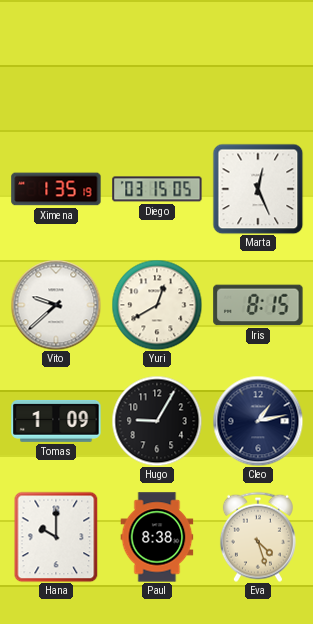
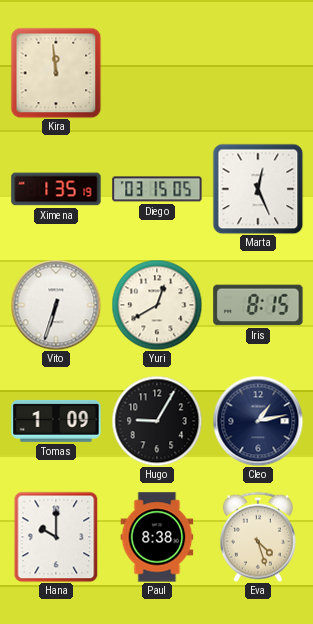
Kira: none -> 11:59 (56, 73)
Vito: 9:38 -> 6:33 (56, 305)
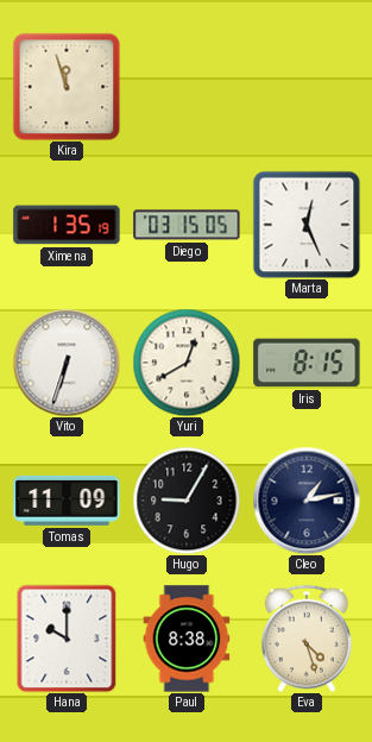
Kira: 11:59 -> 11:57 (67, 87)
Tomas: 1:09 -> 11:09 (67, 501)
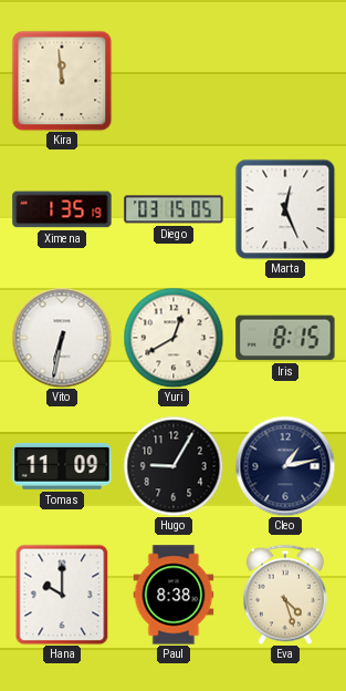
Kira: 11:57 -> 11:59 (62, 81)
Vito: 6:33 -> 6:32 (62, 338)
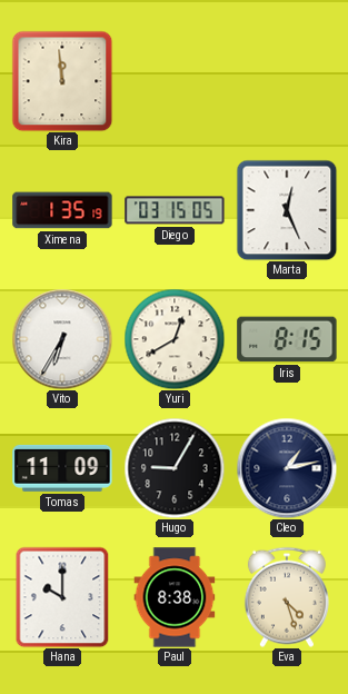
Vito: 6:32 -> 6:35 (62, 339)
